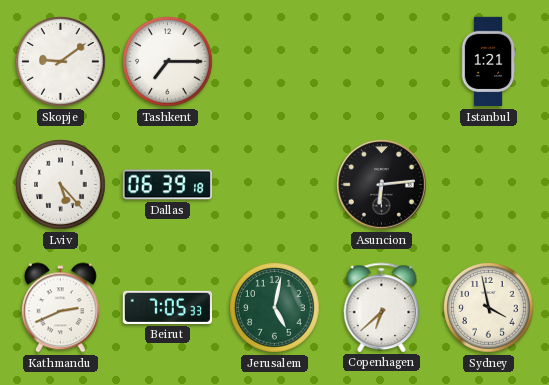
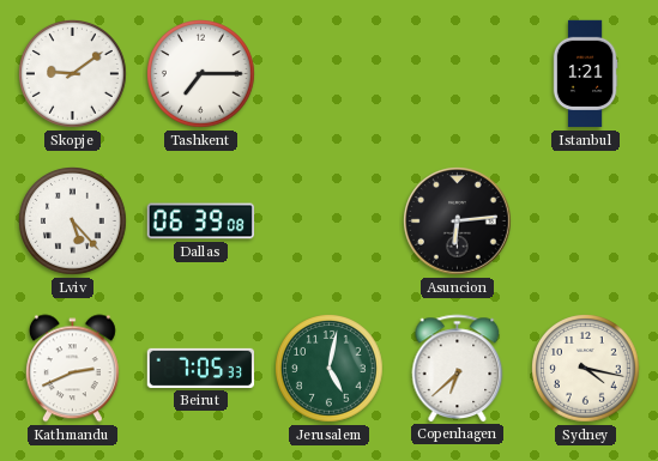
Dallas: 06:39:18 -> 06:39:08 (201, 222)
Sydney: 3:58 -> 4:17 (586, 369)
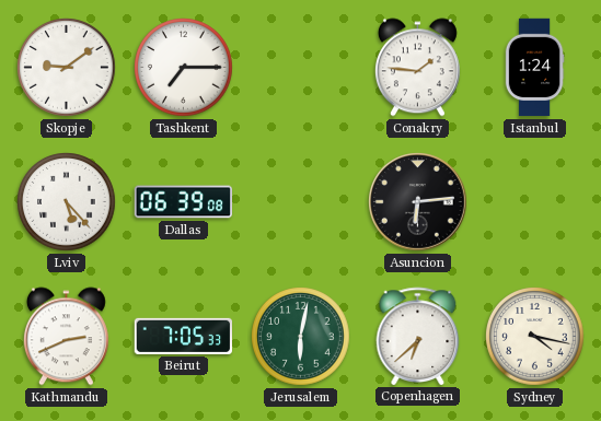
Conakry: none -> 1:46 (417, 68)
Istanbul: 1:21 -> 1:24 (534, 68)
Jerusalem: 5:02 -> 6:02 (301, 337)
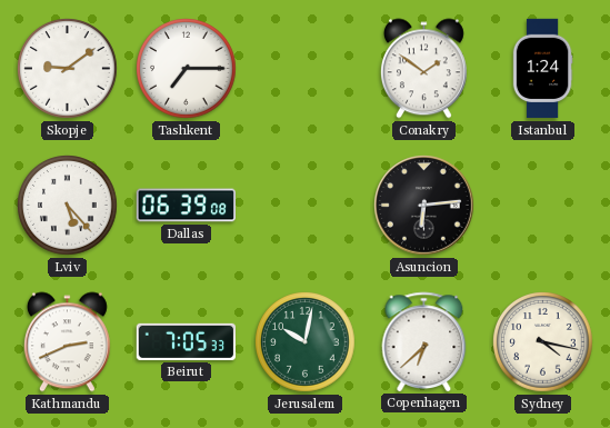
Conakry: 1:46 -> 1:51 (423, 69)
Jerusalem: 6:02 -> 10:02 (306, 342)
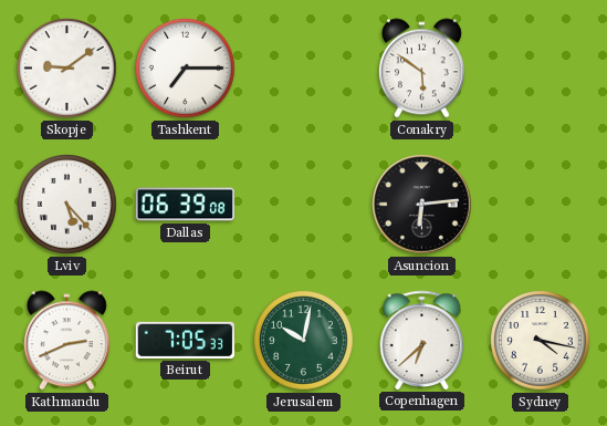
Conakry: 1:51 -> 5:51 (421, 69)
Istanbul: 1:24 -> none (542, 69)
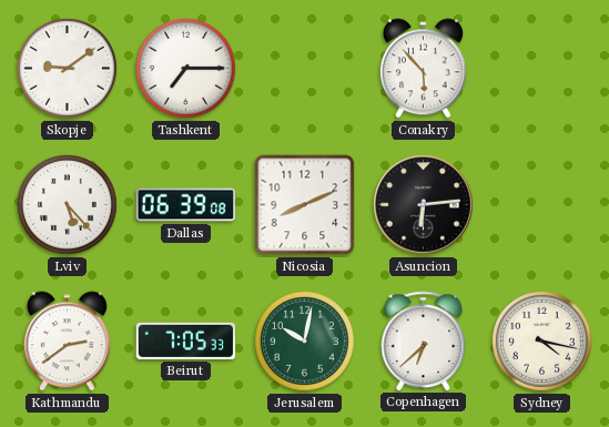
Conakry: 5:51 -> 5:53 (423, 69)
Nicosia: none -> 8:11 (305, 205)
Kathmandu: 2:41 -> 2:39 (67, 342)
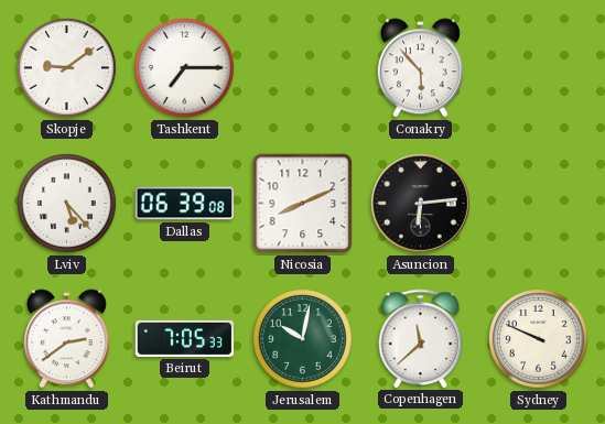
Copenhagen: 6:38 -> 11:38 (421, 338)
Sydney: 4:17 -> 9:49 (539, 339)
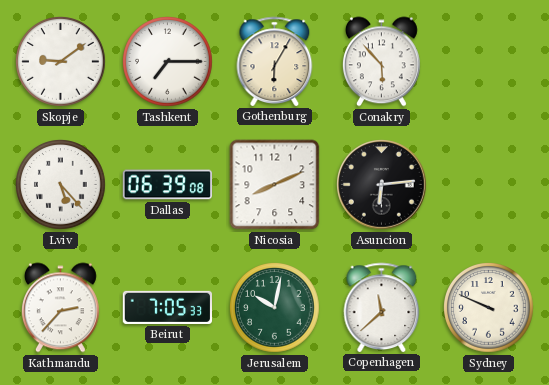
Gothenburg: none -> 6:05 (275, 61)
Kathmandu: 2:39 -> 2:37 (60, 308)
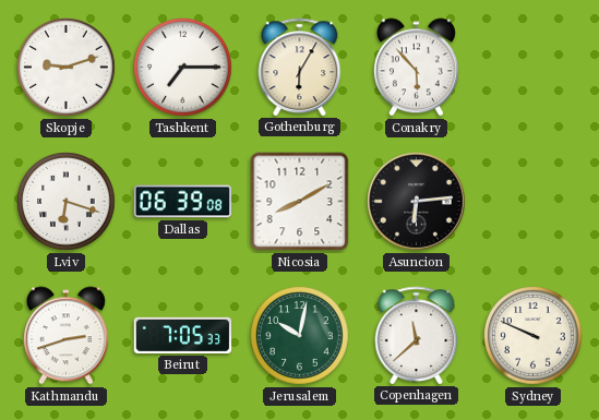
Skopje: 9:09 -> 9:12 (67, 68)
Lviv: 5:23 -> 6:18 (67, 202)
Nicosia: 8:11 -> 8:10 (300, 202)
Kathmandu: 2:37 -> 2:42 (65, 336)
